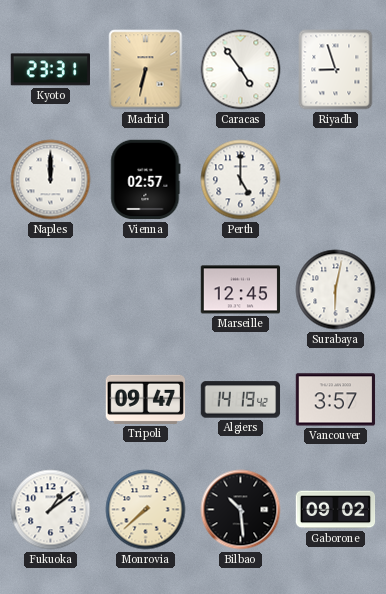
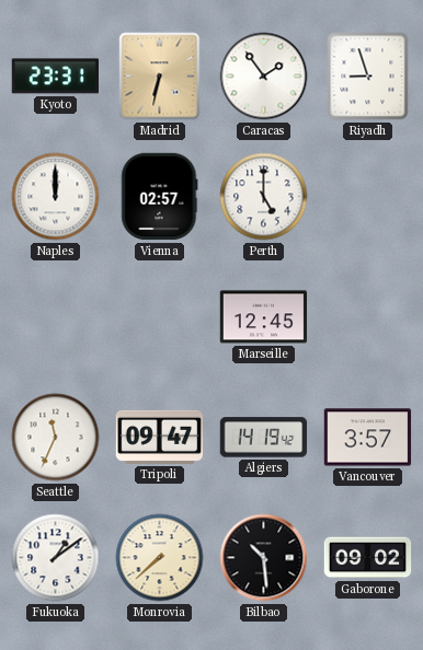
Caracas: 4:54 -> 1:54 (264, 77)
Surabaya: 6:02 -> none (336, 290)
Seattle: none -> 11:34 (56, 438)
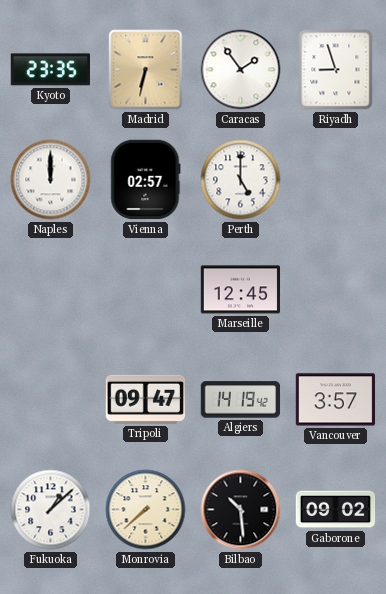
Kyoto: 23:31 -> 23:35 (50, 70)
Seattle: 11:34 -> none (56, 438)
Fukuoka: 1:09 -> 1:08 (51, 510)
